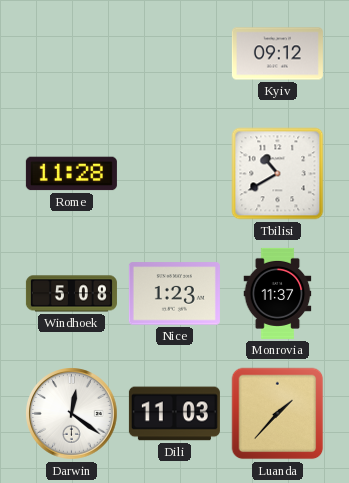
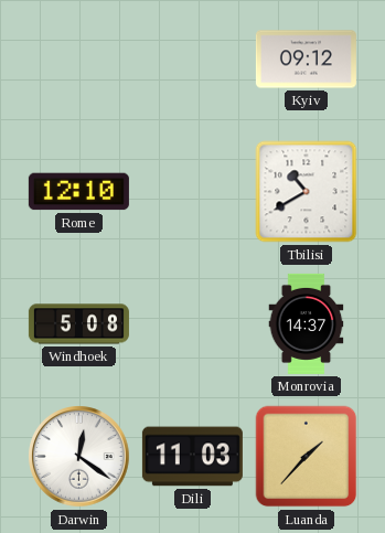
Rome: 11:28 -> 12:10 (78, 192)
Nice: 1:23 -> none (174, 294)
Monrovia: 11:37 -> 14:37 (307, 323)
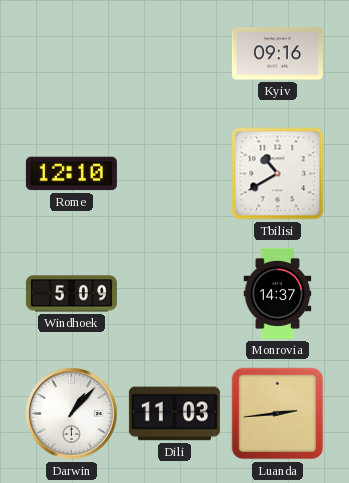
Kyiv: 09:12 -> 09:16 (277, 54)
Windhoek: 5:08 -> 5:09 (71, 294)
Darwin: 12:21 -> 1:07 (72, 414)
Luanda: 1:37 -> 2:44 (278, 414)
